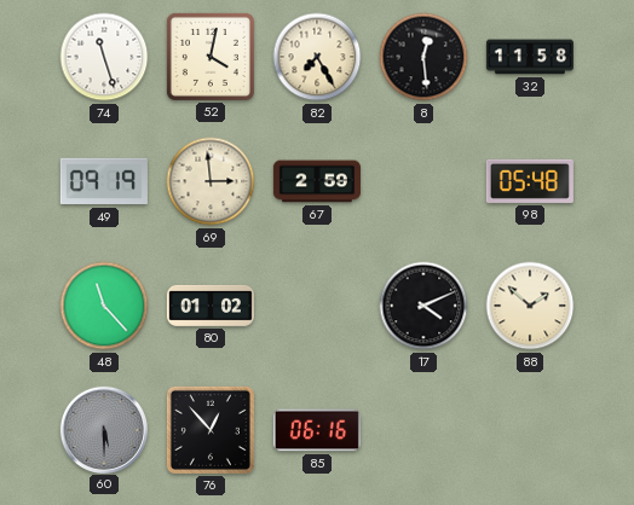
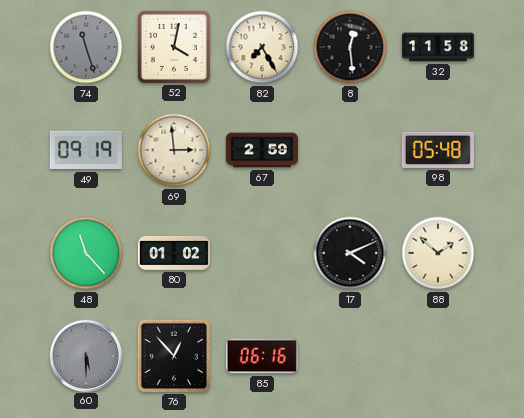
74 dial: white -> grey (86, 47)
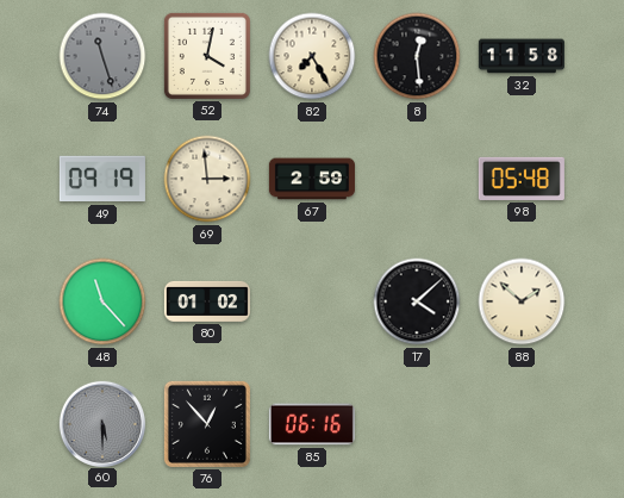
17: 4:11 -> 4:08 (417, 301)
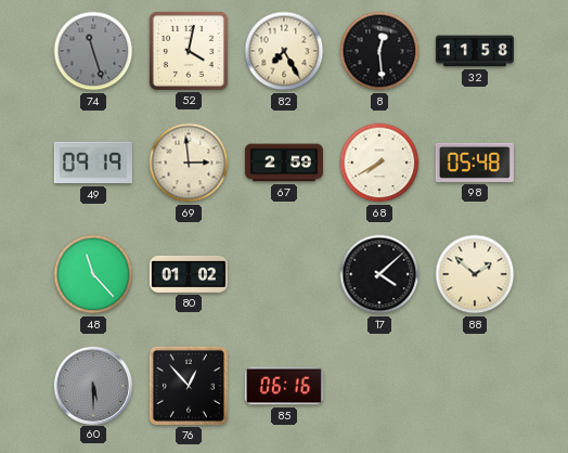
68: none -> 7:40 (379, 163)
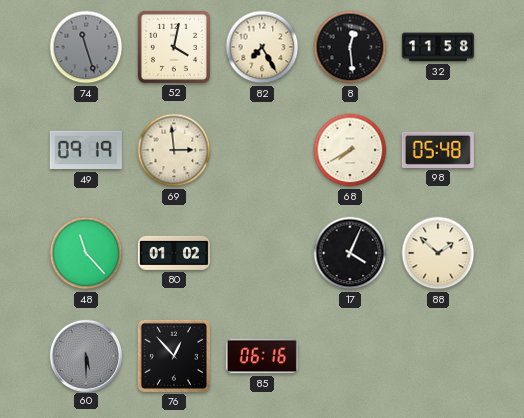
67: 2:59 -> none (284, 163)
17: 4:08 -> 4:04 (350, 253)
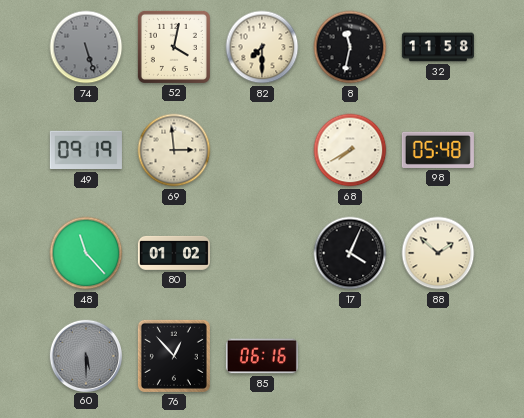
74: 11:27 -> 5:27 (86, 47)
82: 7:25 -> 7:30 (262, 47)
8: 12:29 -> 11:32 (350, 47)
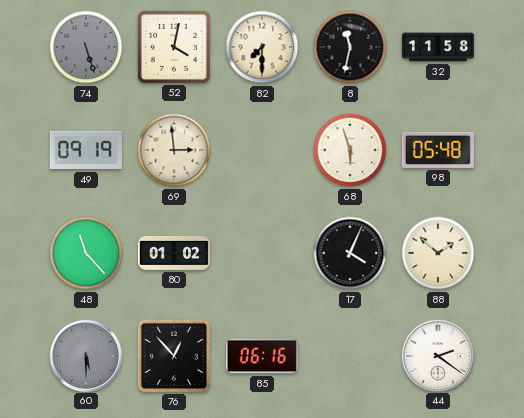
68: 7:40 -> 5:57 (350, 150)
44: none -> 2:21 (437, 355)
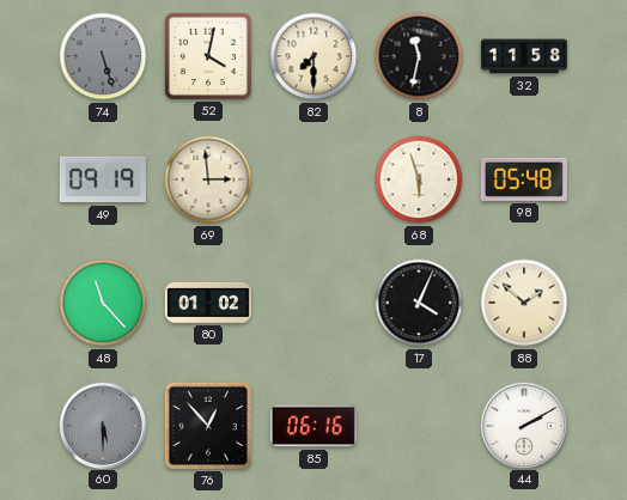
44: 2:21 -> 2:10 (523, 425)
